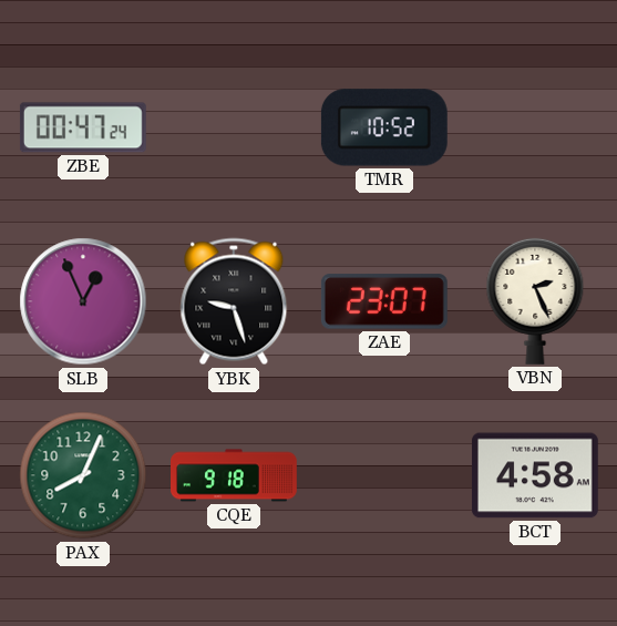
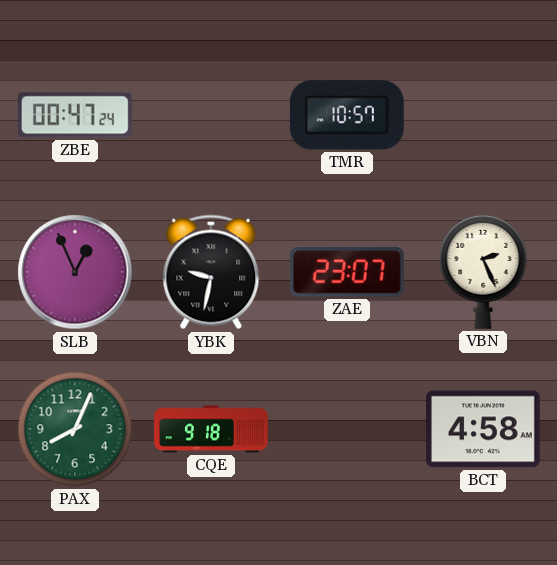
TMR: 10:52 -> 10:57 (347, 115)
YBK: 9:27 -> 9:32 (211, 272)
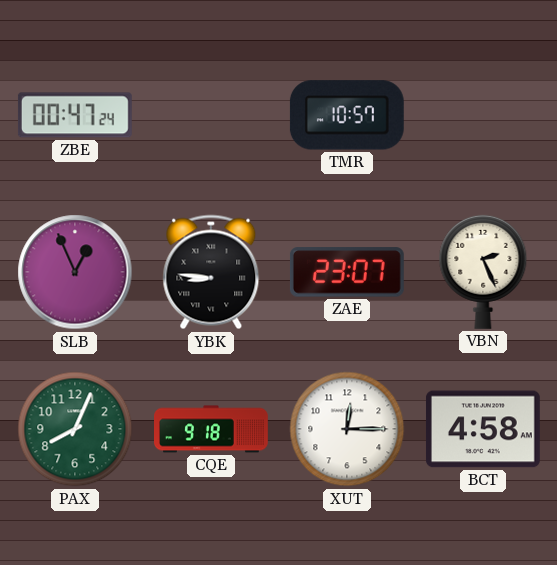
YBK: 9:32 -> 8:46 (211, 272)
XUT: none -> 12:15 (347, 429)
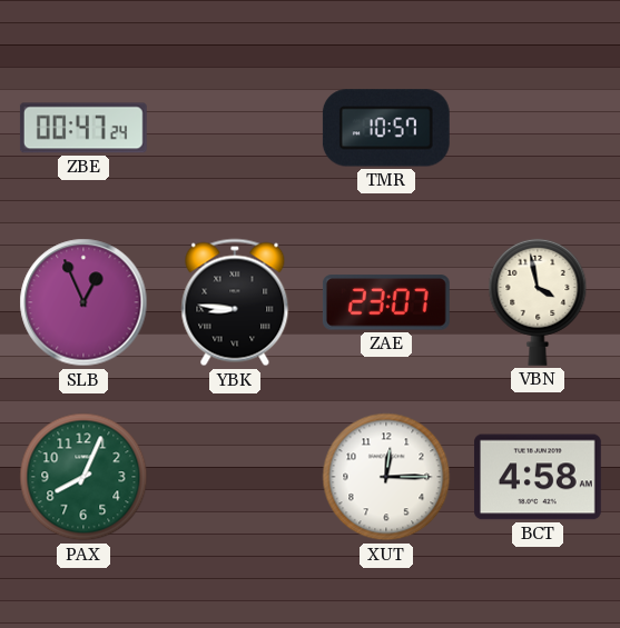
VBN: 2:26 -> 3:58 (538, 302)
CQE: 9:18 -> none (212, 429)
